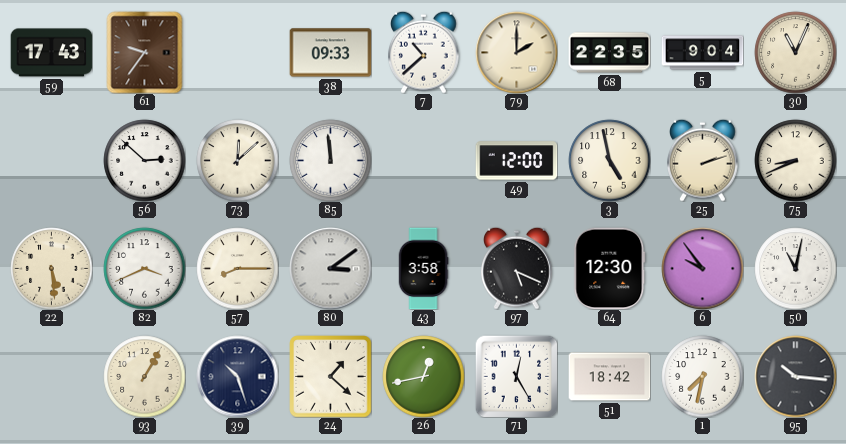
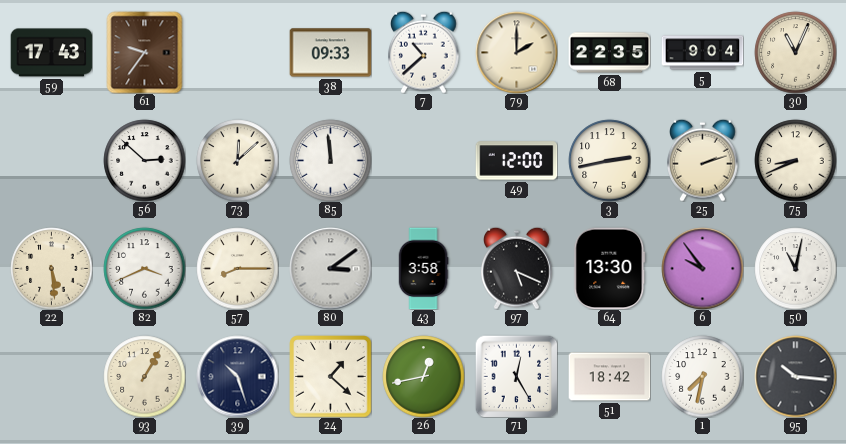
3: 4:58 -> 2:43 (609, 160)
64: 12:30 -> 13:30 (610, 268)
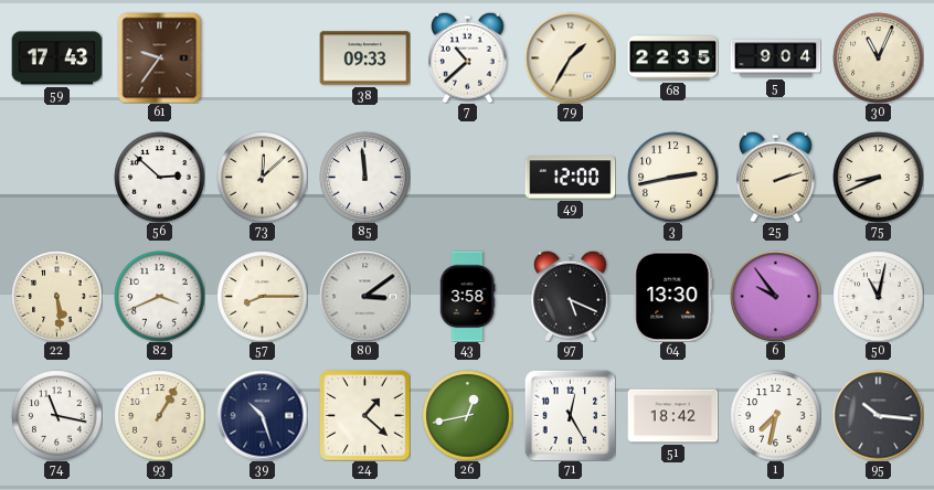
79: 2:00 -> 1:35 (570, 57)
74: none -> 11:17 (56, 415)
